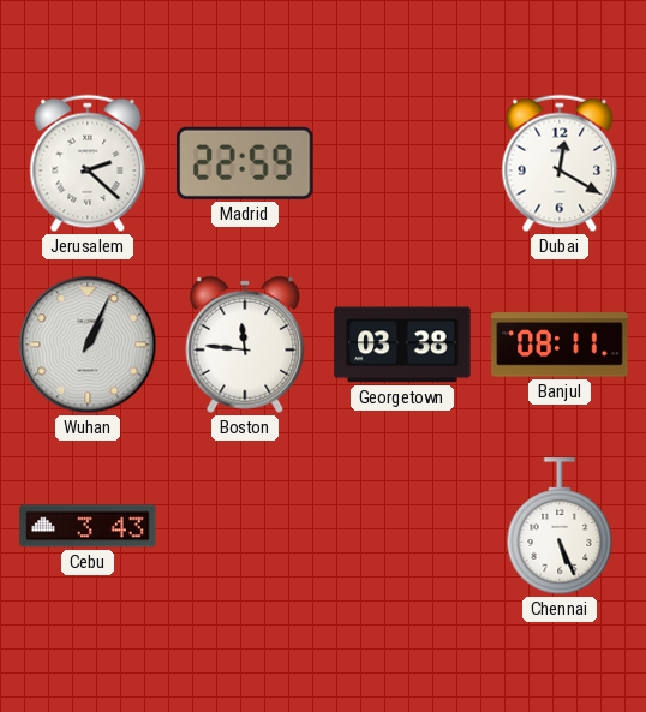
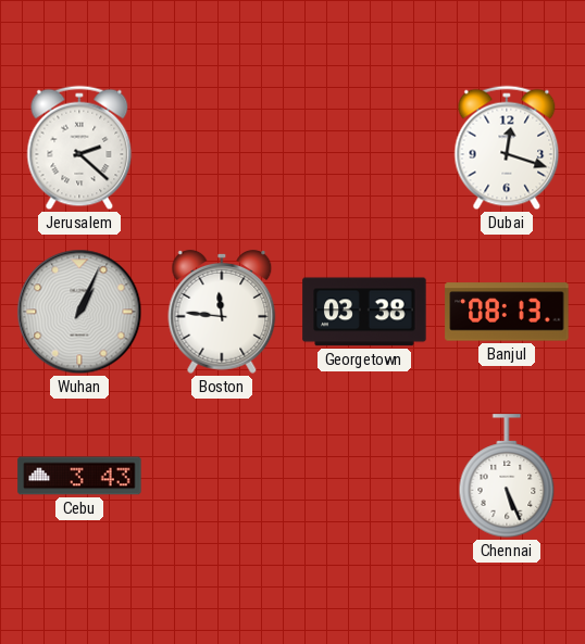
Madrid: 22:59 -> none (245, 163)
Dubai: 12:20 -> 12:18 (507, 148)
Banjul: 08:11 -> 08:13 (507, 312)
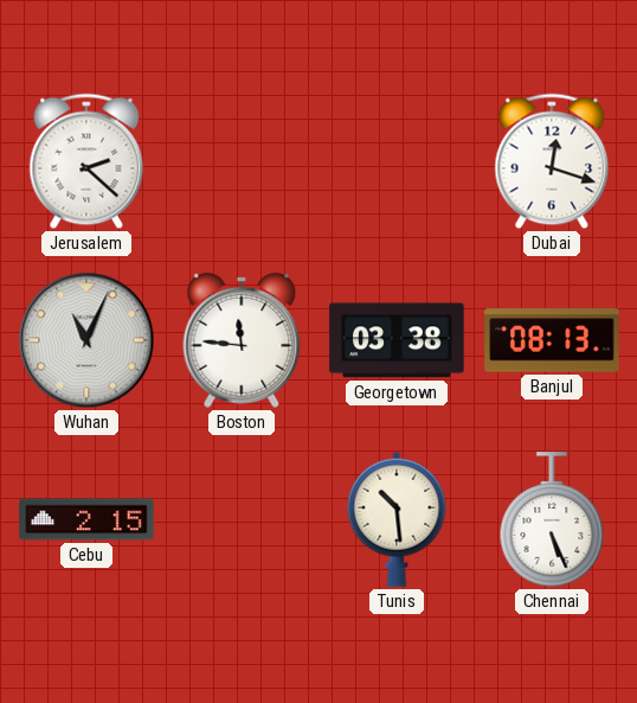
Wuhan: 1:04 -> 11:04 (86, 340)
Cebu: 3:43 -> 2:15 (86, 519)
Tunis: none -> 10:29 (397, 519)
